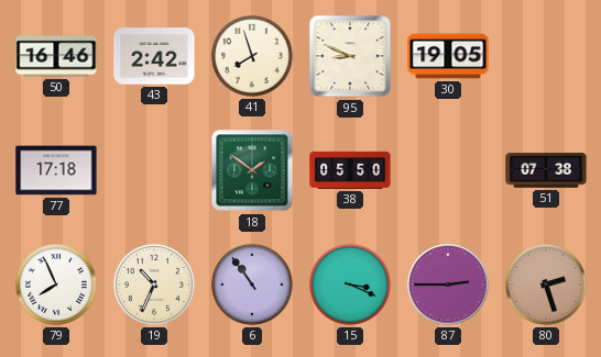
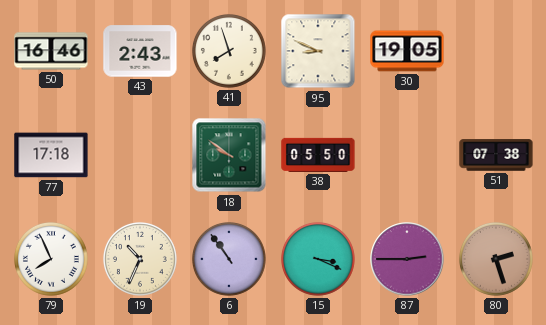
43: 2:42 -> 2:43 (140, 51)
18: 1:51 -> 9:51 (229, 155)
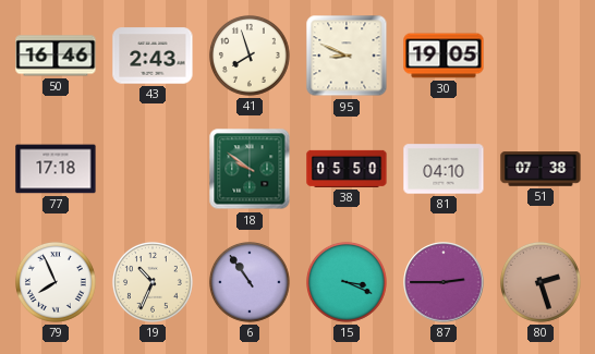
81: none -> 04:10 (444, 169)
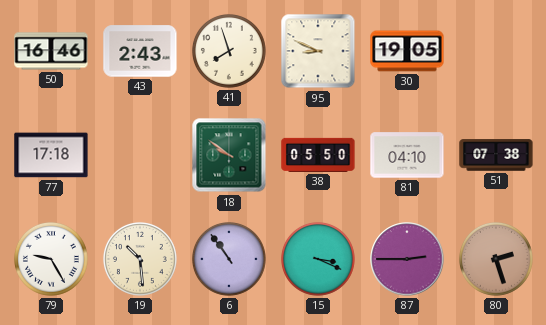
79: 7:56 -> 9:25 (51, 259)
19: 10:34 -> 10:29 (140, 259)
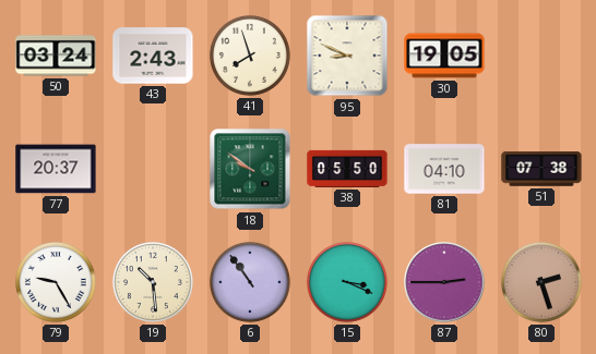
50: 16:46 -> 03:24 (56, 56)
77: 17:18 -> 20:37 (56, 169)
